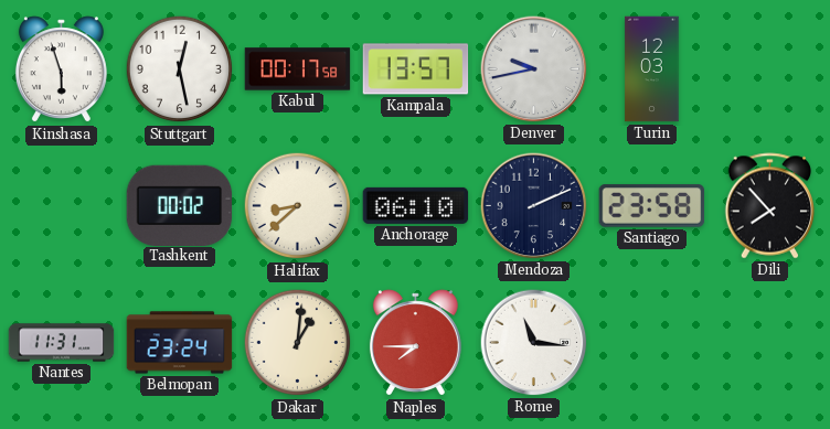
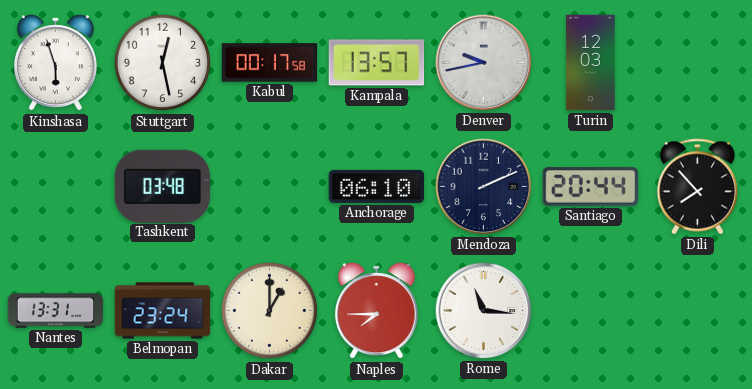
Tashkent: 00:02 -> 03:48 (163, 186)
Halifax: 8:38 -> none (298, 206)
Santiago: 23:58 -> 20:44 (591, 187)
Nantes: 11:31 -> 13:31 (56, 311)
Dakar: 1:01 -> 1:00 (270, 311)
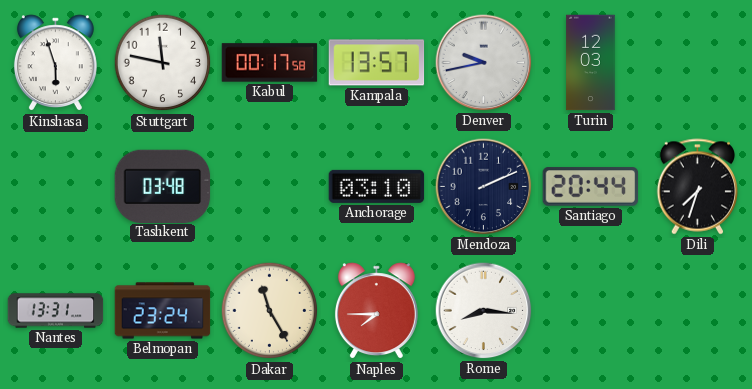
Stuttgart: 12:28 -> 11:47 (163, 63)
Anchorage: 06:10 -> 03:10 (377, 186)
Dili: 7:53 -> 7:33 (698, 187)
Dakar: 1:00 -> 11:25 (270, 311)
Rome: 11:16 -> 8:16 (484, 311)
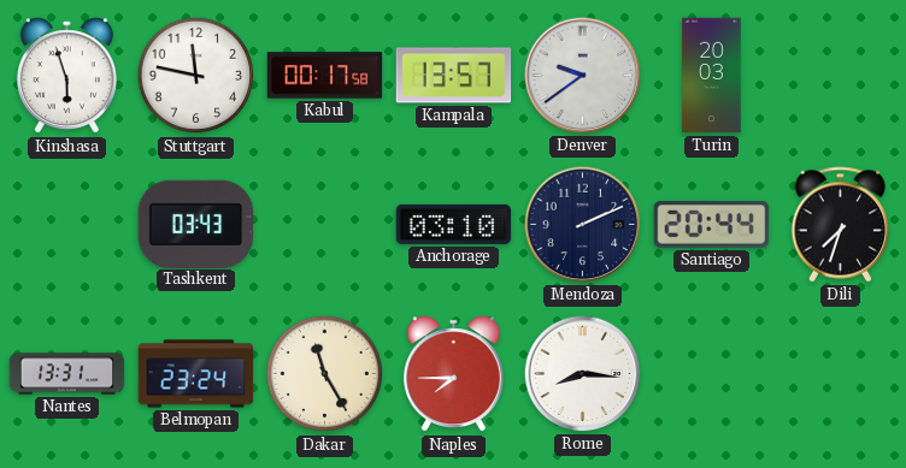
Denver: 9:43 -> 9:39 (583, 76)
Turin: 12:03 -> 20:03 (712, 76)
Tashkent: 03:48 -> 03:43 (196, 224)
